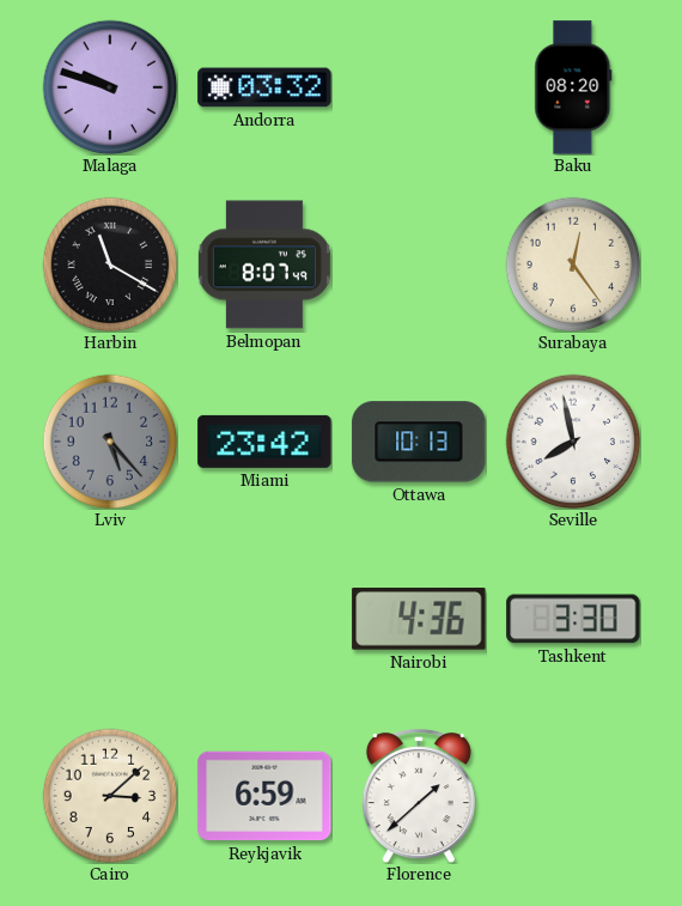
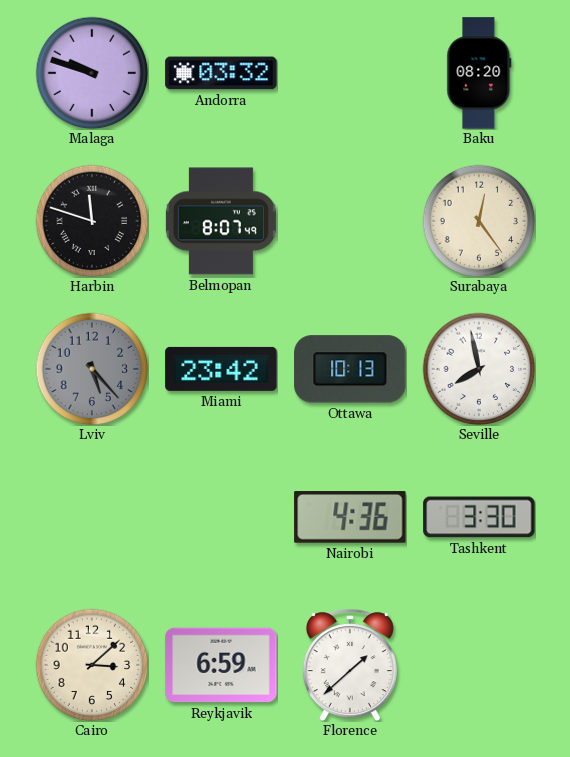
Harbin: 11:20 -> 11:48 (92, 221)
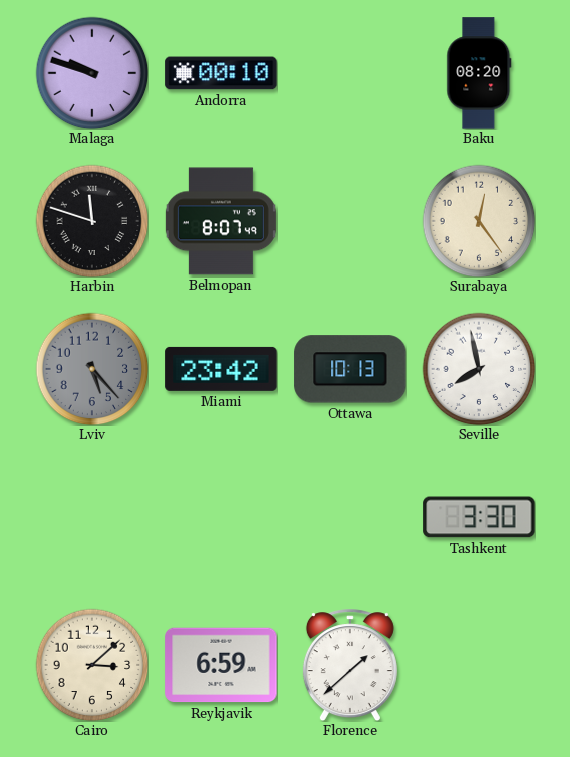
Andorra: 03:32 -> 00:10 (221, 73)
Nairobi: 4:36 -> none (350, 517)
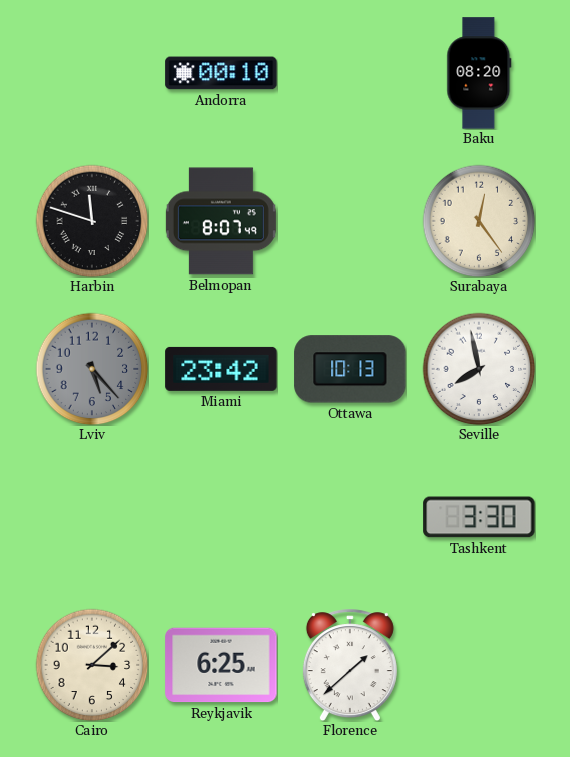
Malaga: 9:48 -> none (92, 73)
Reykjavik: 6:59 -> 6:25 (221, 665)
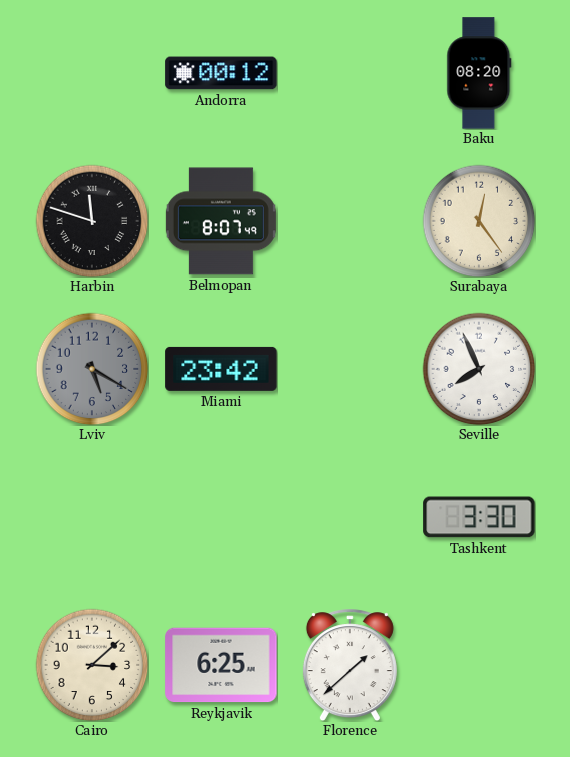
Andorra: 00:10 -> 00:12 (221, 73)
Lviv: 5:23 -> 5:20 (92, 369)
Ottawa: 10:13 -> none (350, 369)
Seville: 7:58 -> 7:56 (479, 369)
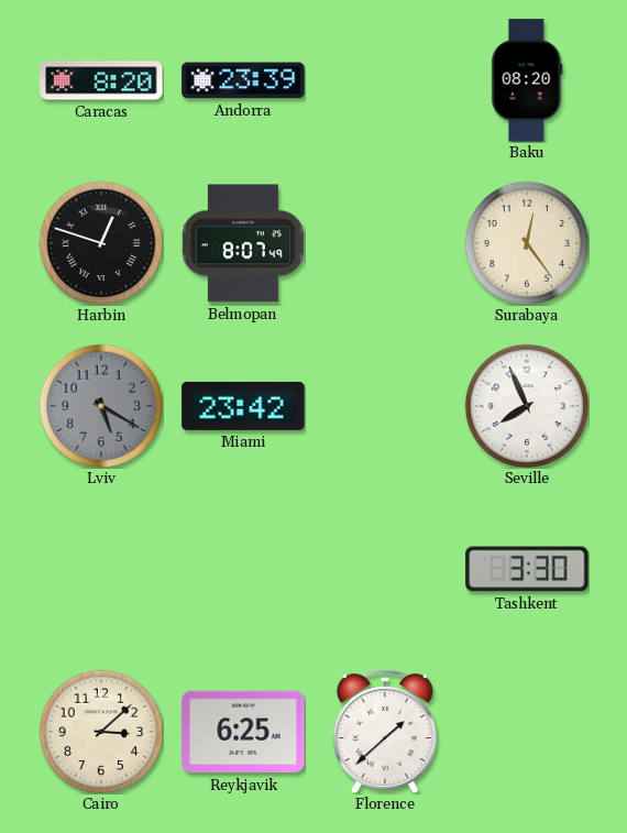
Caracas: none -> 8:20 (101, 80)
Andorra: 00:12 -> 23:39 (243, 80)
Harbin: 11:48 -> 12:48 (101, 243)
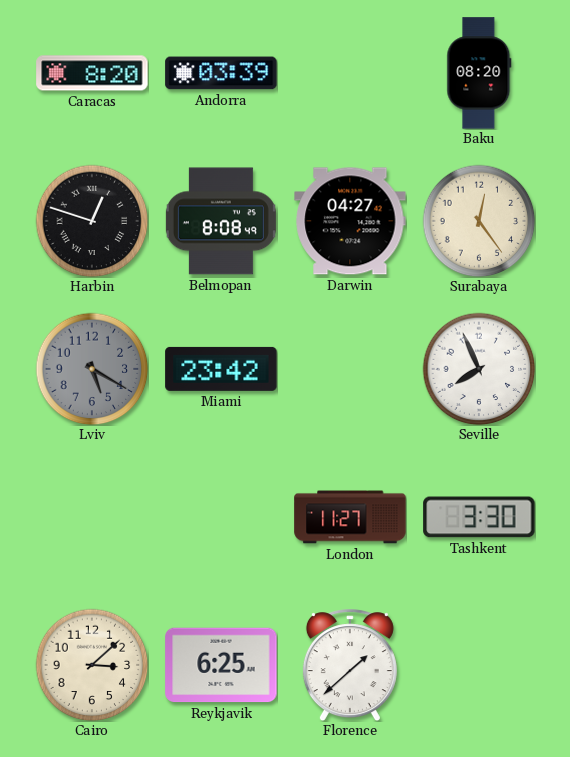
Andorra: 23:39 -> 03:39 (221, 73)
Belmopan: 8:07 -> 8:08 (221, 221)
Darwin: none -> 04:27 (350, 221)
London: none -> 11:27 (350, 517)
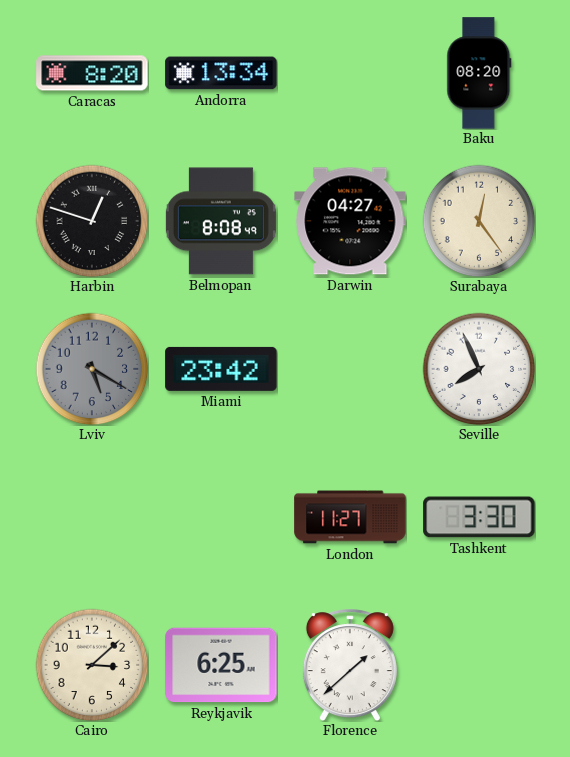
Andorra: 03:39 -> 13:34 (221, 73)
